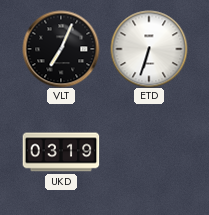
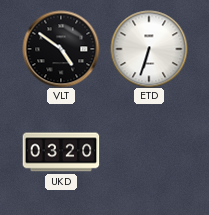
VLT: 7:04 -> 4:51 (61, 49)
UKD: 03:19 -> 03:20 (61, 152)
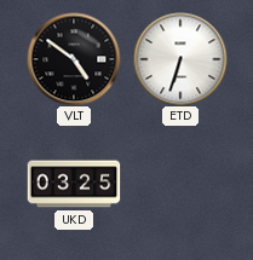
UKD: 03:20 -> 03:25 (74, 184)
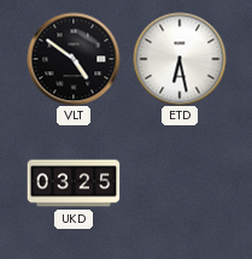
ETD: 6:33 -> 6:28 (180, 59)
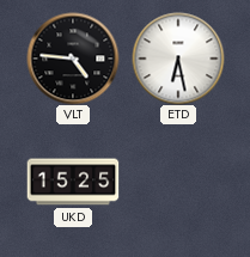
VLT: 4:51 -> 4:46 (73, 59)
UKD: 03:25 -> 15:25 (73, 182)
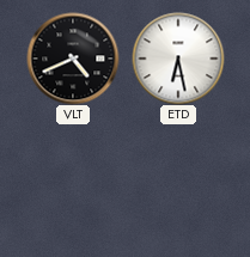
VLT: 4:46 -> 4:41 (73, 59)
UKD: 15:25 -> none (73, 182)
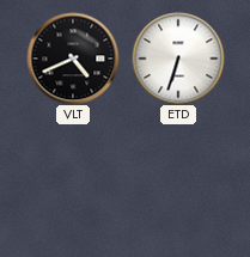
ETD: 6:28 -> 6:33 (178, 59)
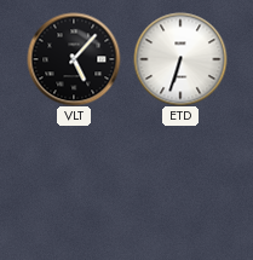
VLT: 4:41 -> 5:07 (74, 59)
